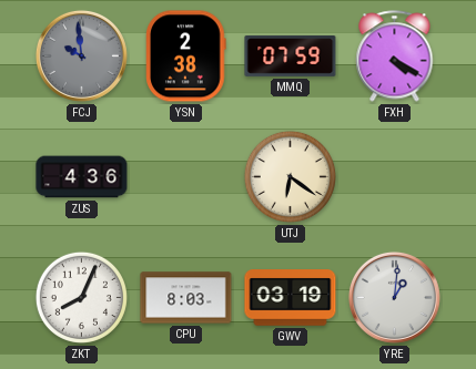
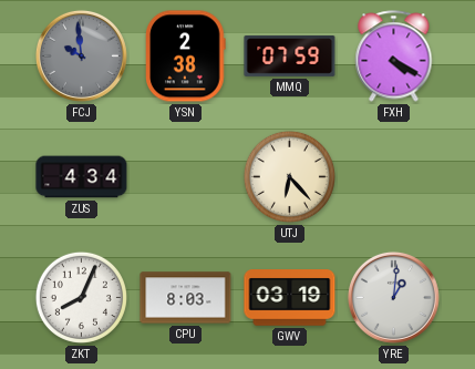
ZUS: 4:36 -> 4:34 (82, 177)
UTJ: 6:21 -> 6:23 (289, 176)
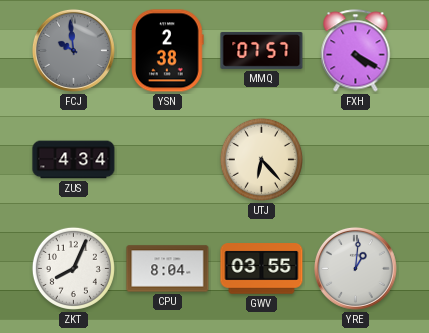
MMQ: 07:59 -> 07:57 (262, 50)
CPU: 8:03 -> 8:04 (168, 269)
GWV: 03:19 -> 03:55 (262, 269)
